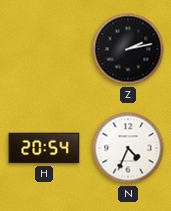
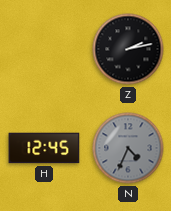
H: 20:54 -> 12:45 (44, 148)
N dial: white -> grey (128, 148)
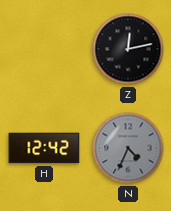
Z: 2:13 -> 12:13 (128, 49)
H: 12:45 -> 12:42 (44, 148)
